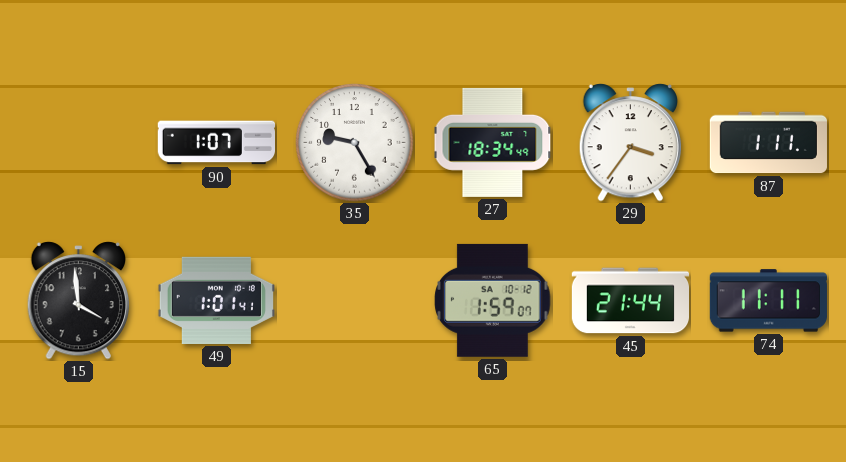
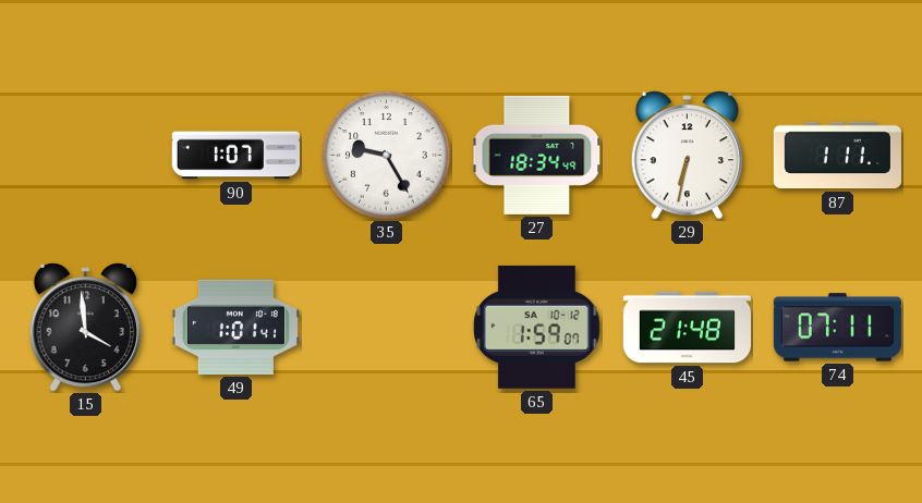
29: 3:36 -> 6:32 (687, 156)
45: 21:44 -> 21:48 (687, 328)
74: 11:11 -> 07:11 (837, 328)
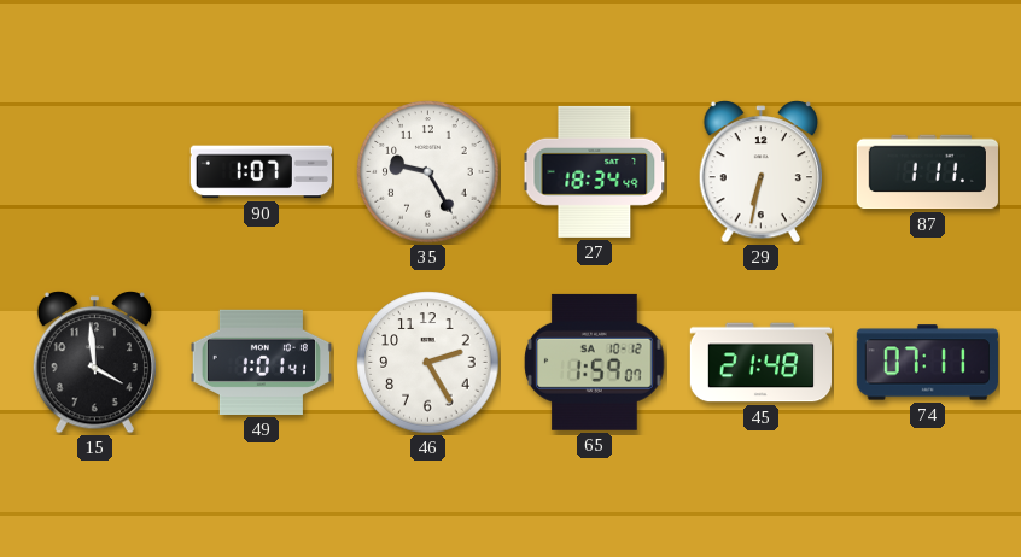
46: none -> 2:25 (428, 363)
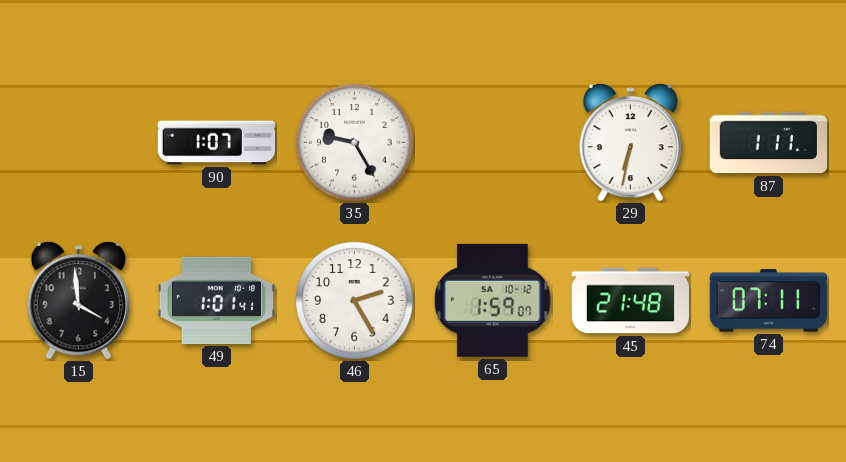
27: 18:34 -> none (595, 171)
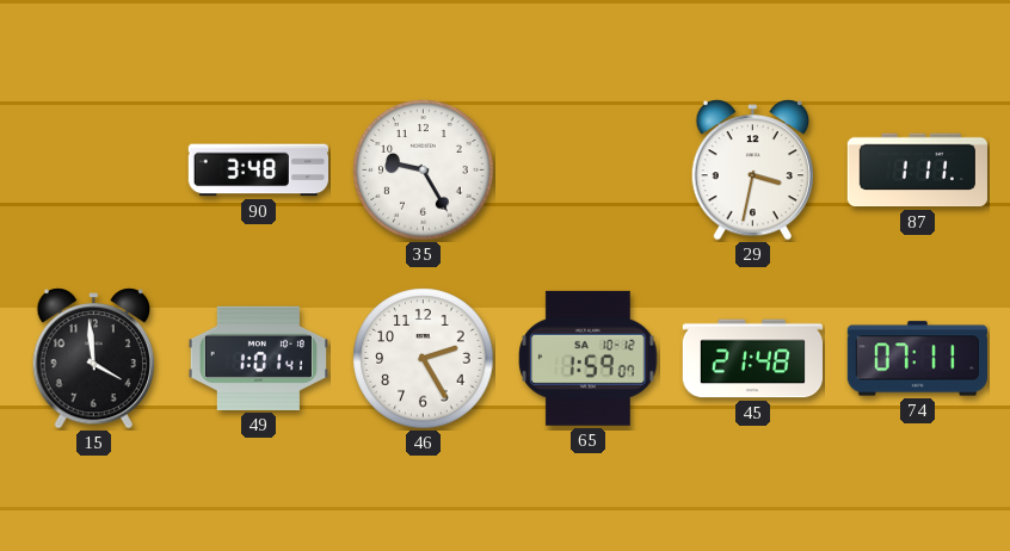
90: 1:07 -> 3:48 (258, 171)
29: 6:32 -> 3:32 (752, 171)
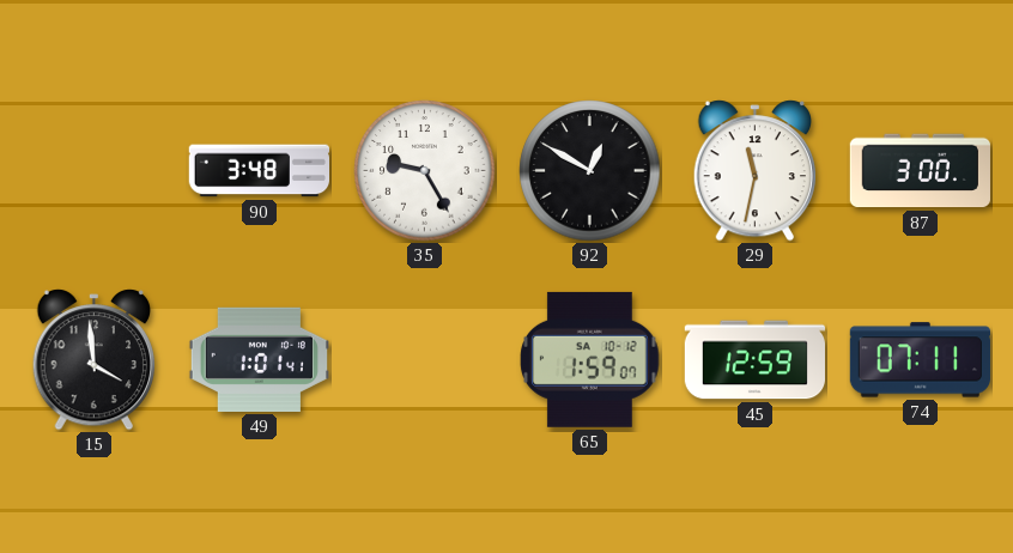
92: none -> 12:50 (590, 171)
29: 3:32 -> 11:32 (754, 171)
87: 1:11 -> 3:00 (920, 171)
46: 2:25 -> none (424, 359)
45: 21:48 -> 12:59 (754, 360)
